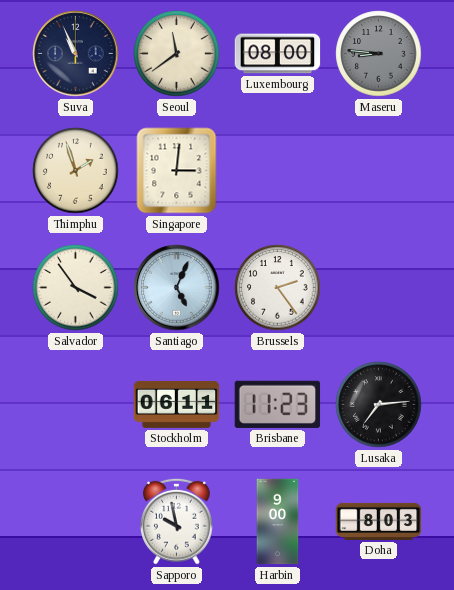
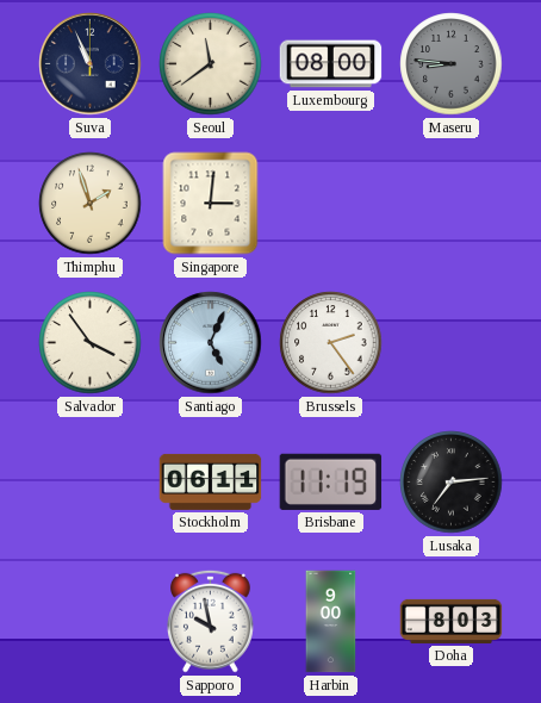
Brisbane: 11:23 -> 11:19 (331, 481)
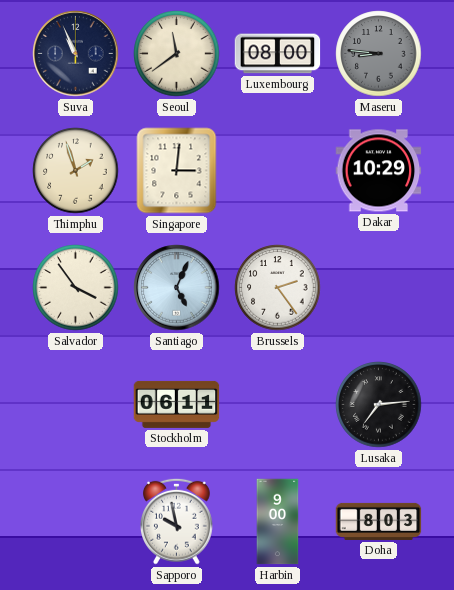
Dakar: none -> 10:29 (379, 171)
Brisbane: 11:19 -> none (331, 481)
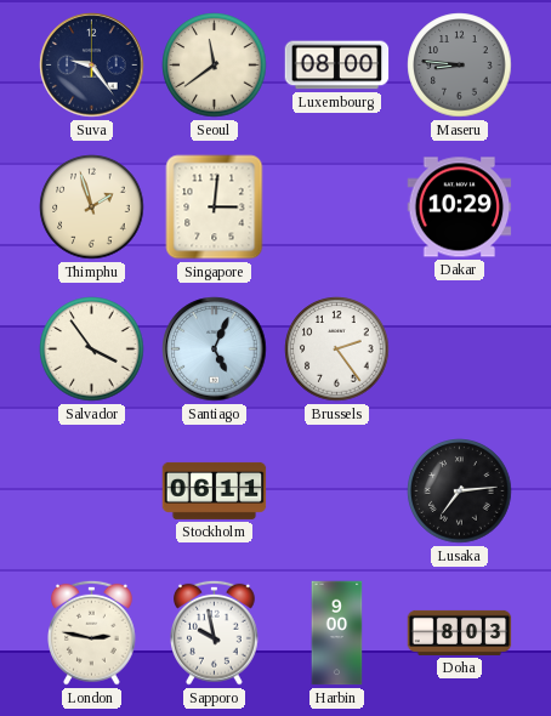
Suva: 10:56 -> 9:24 (92, 66)
London: none -> 2:47 (92, 632)
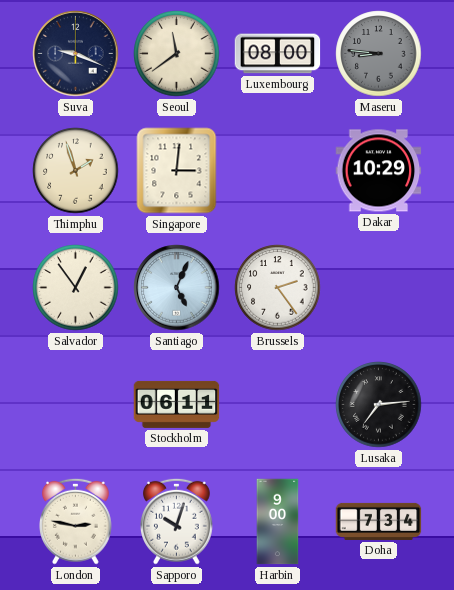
Suva: 9:24 -> 9:19 (76, 54)
Salvador: 3:54 -> 12:54 (76, 288)
Sapporo: 9:58 -> 10:03 (177, 521)
Doha: 8:03 -> 7:34 (379, 521)
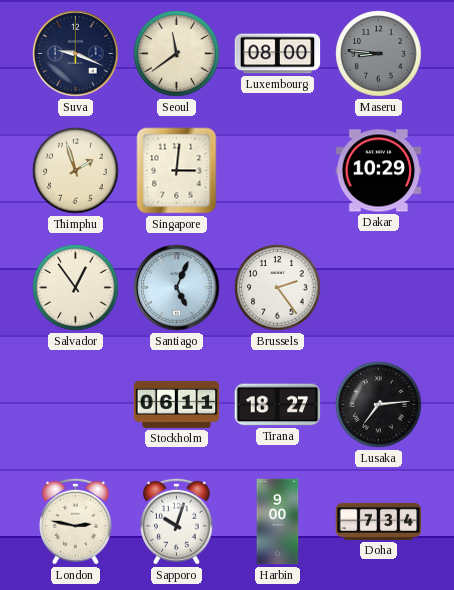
Tirana: none -> 18:27 (278, 405)
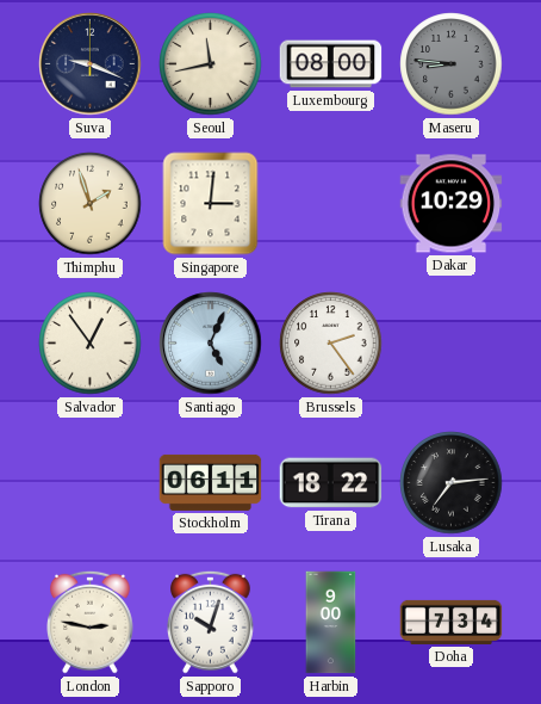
Seoul: 11:39 -> 11:43 (211, 64)
Tirana: 18:27 -> 18:22 (331, 483)
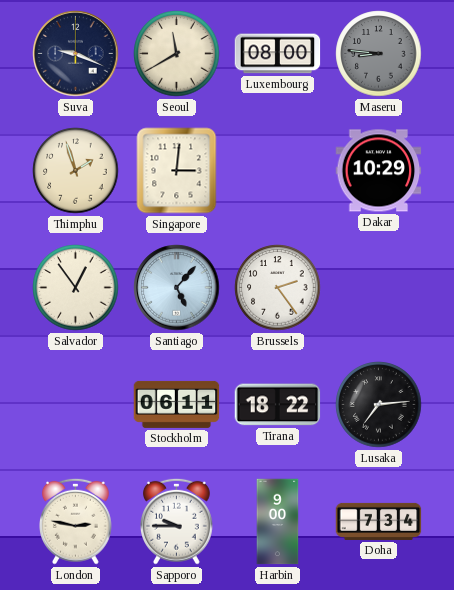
Seoul: 11:43 -> 11:40 (177, 54)
Santiago: 5:04 -> 5:07 (177, 288)
Sapporo: 10:03 -> 9:45 (177, 521)
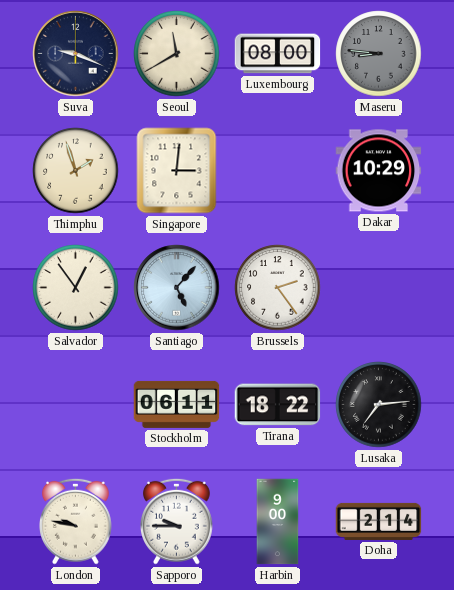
London: 2:47 -> 9:47 (76, 521)
Doha: 7:34 -> 2:14 (379, 521)
